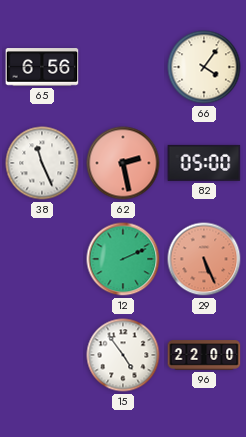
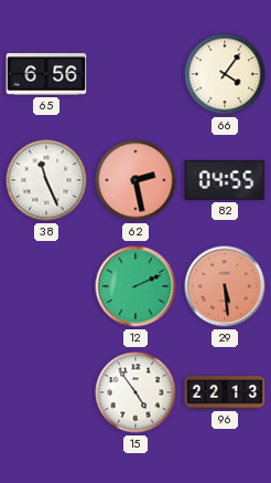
82: 05:00 -> 04:55 (225, 180)
29: 5:26 -> 5:29 (225, 286)
96: 22:00 -> 22:13 (225, 392)
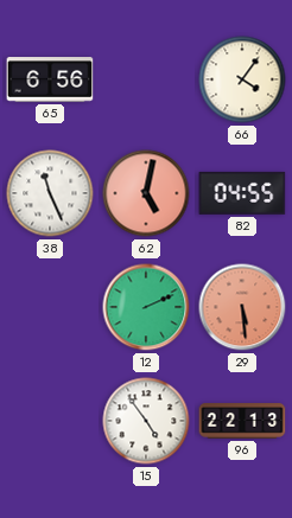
62: 2:28 -> 5:02 (146, 193)
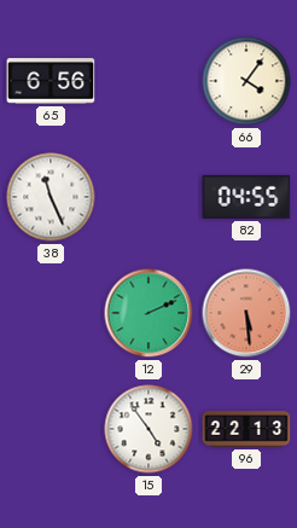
62: 5:02 -> none (146, 193)
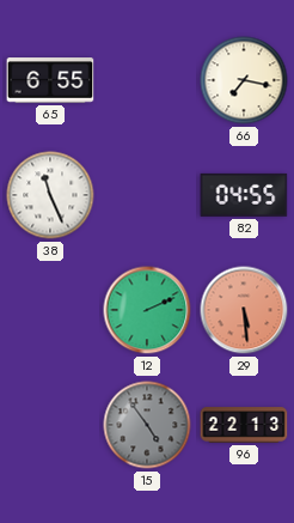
65: 6:56 -> 6:55 (50, 80)
66: 4:06 -> 7:17 (244, 80)
15 dial: white -> grey (147, 425)
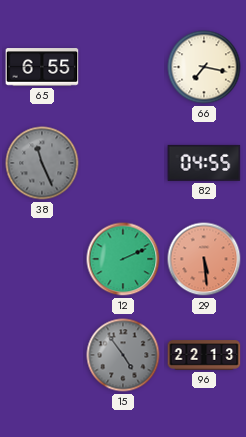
38 dial: white -> grey (42, 163)
